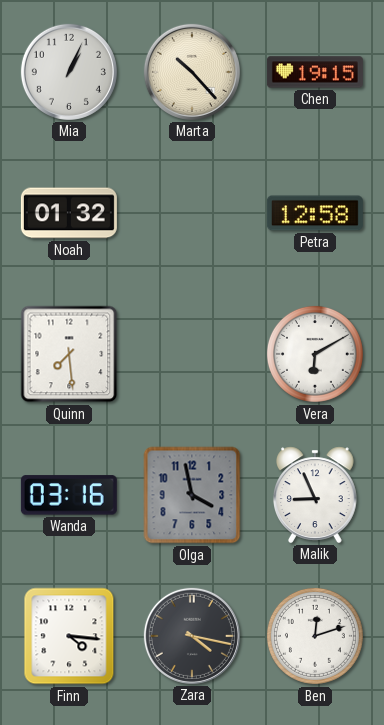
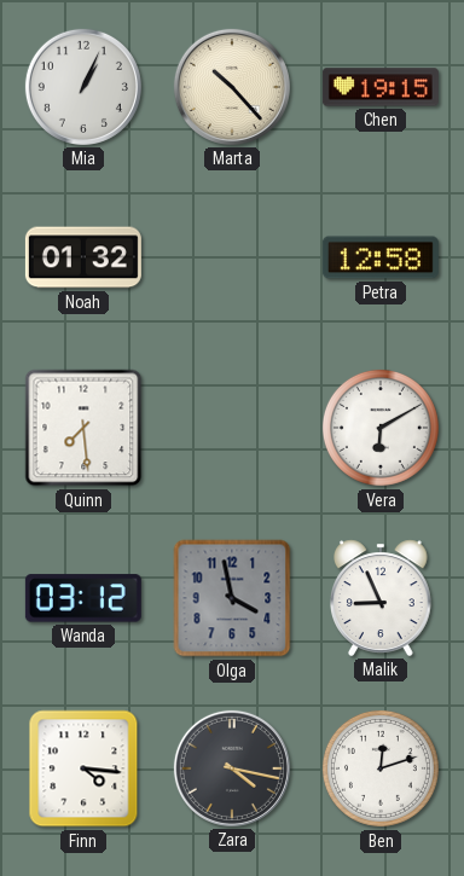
Wanda: 03:16 -> 03:12 (83, 598)
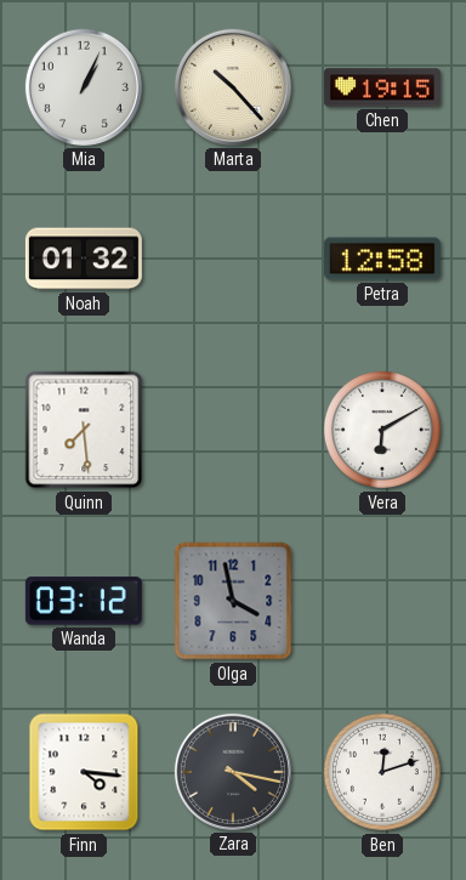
Malik: 8:56 -> none (382, 598)
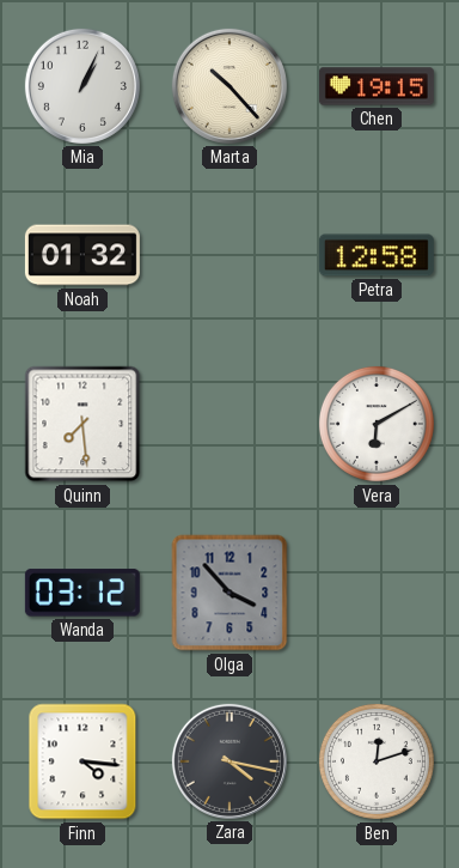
Olga: 3:58 -> 3:53 (229, 593)
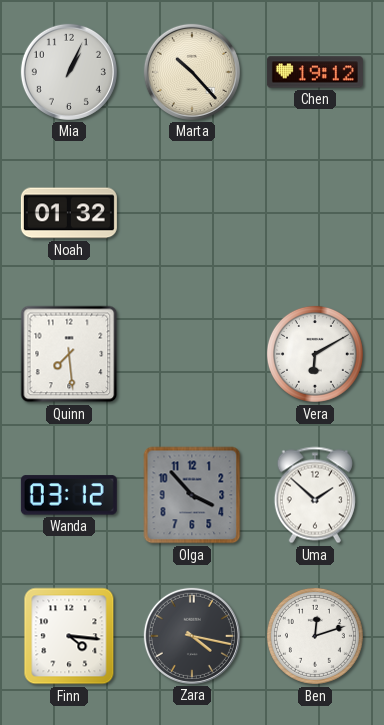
Chen: 19:15 -> 19:12 (315, 72)
Petra: 12:58 -> none (377, 255)
Uma: none -> 1:52 (315, 495)
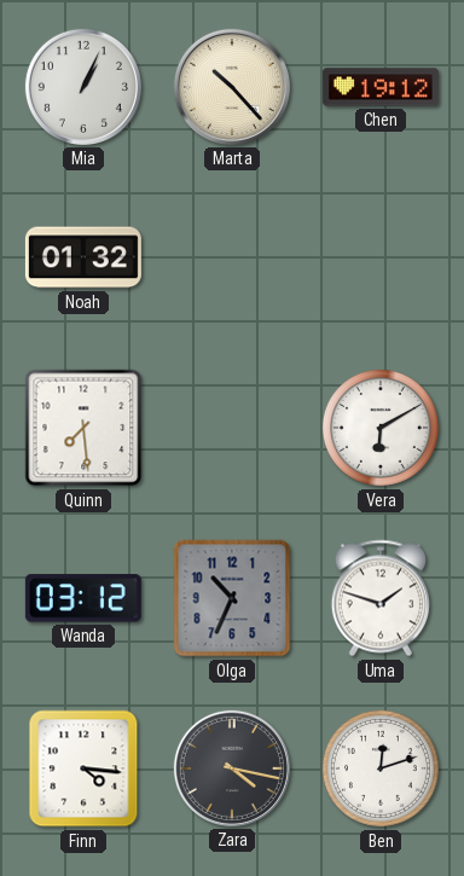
Olga: 3:53 -> 10:34 (232, 598)
Uma: 1:52 -> 1:48 (381, 598)
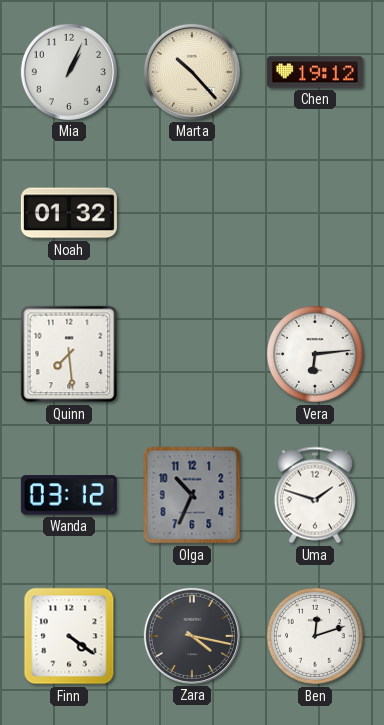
Vera: 6:10 -> 6:14 (315, 354)
Finn: 4:16 -> 4:21 (69, 636)
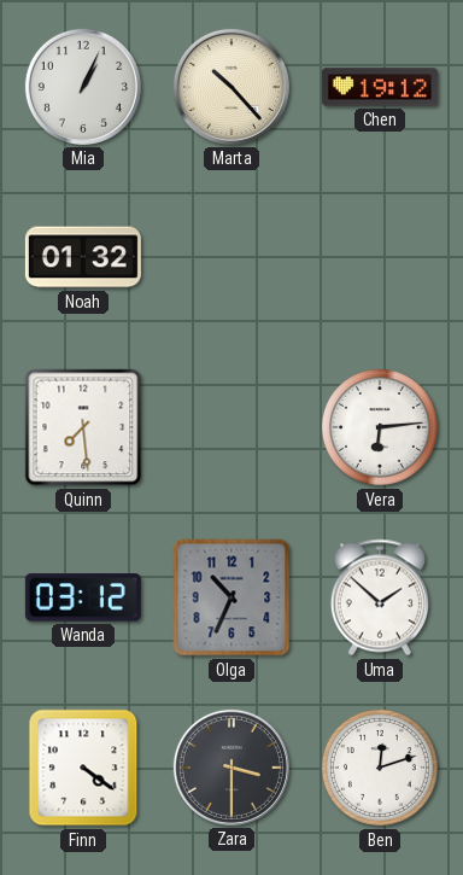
Uma: 1:48 -> 1:52 (380, 597)
Zara: 4:17 -> 3:30 (231, 768)
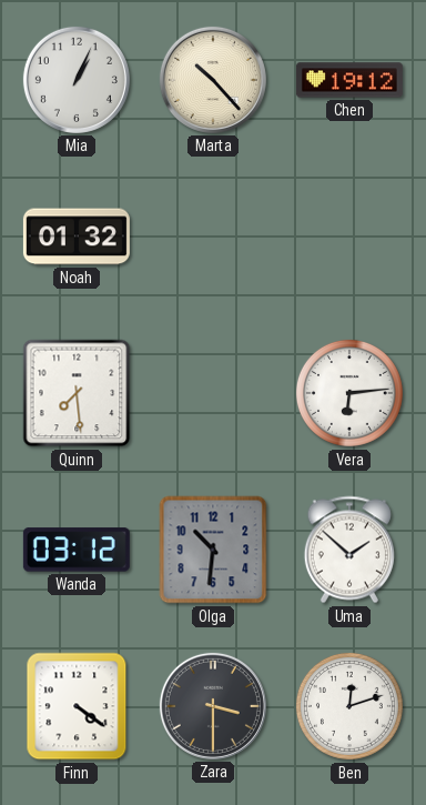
Olga: 10:34 -> 10:31 (213, 550)
